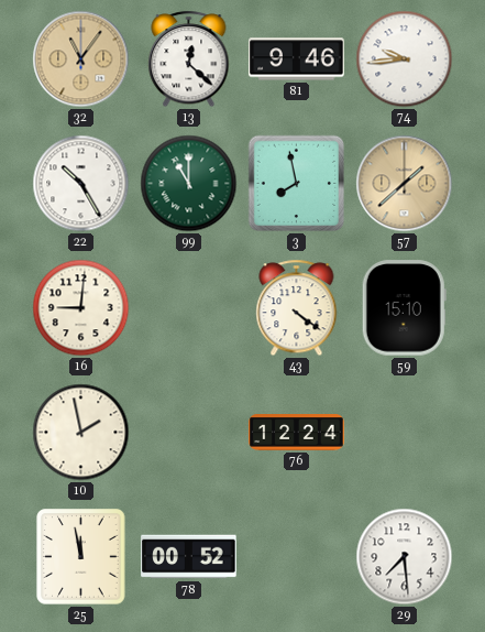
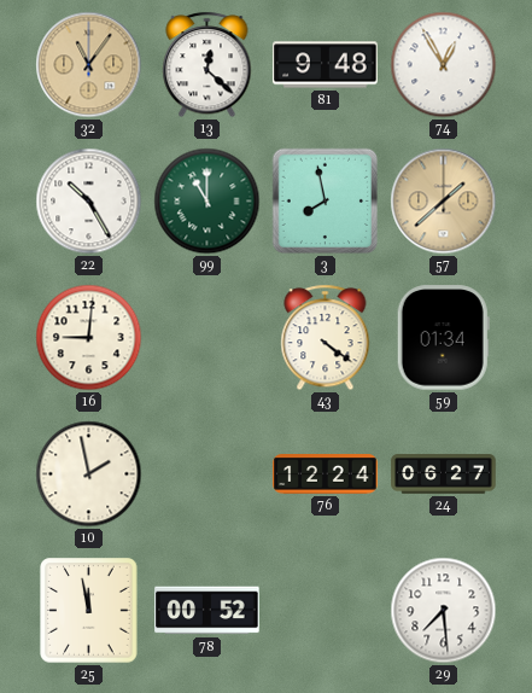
81: 9:46 -> 9:48 (326, 65)
74: 9:44 -> 12:55 (444, 65)
59: 15:10 -> 01:34 (443, 338)
24: none -> 06:27 (444, 474)
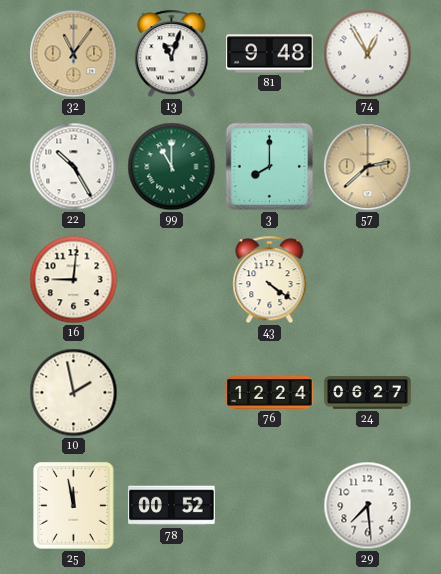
13: 12:22 -> 11:03 (172, 54)
3: 7:58 -> 8:00 (270, 167)
57: 1:38 -> 2:38 (368, 167)
59: 01:34 -> none (443, 338)
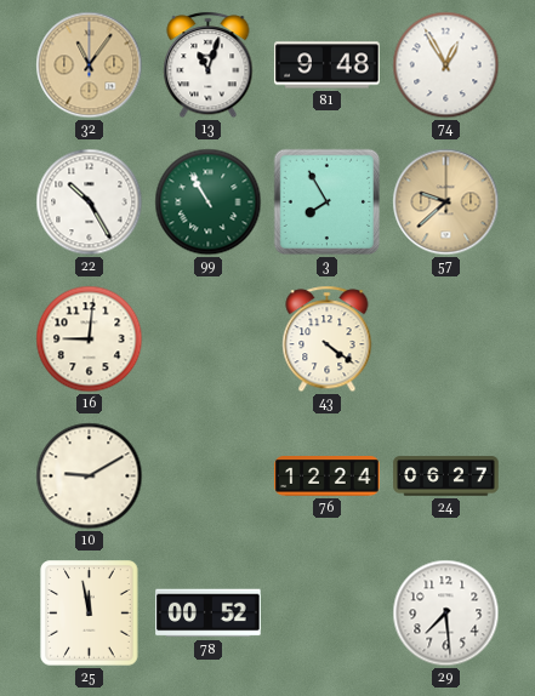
99: 11:00 -> 10:55 (209, 202)
3: 8:00 -> 7:55 (328, 202)
57: 2:38 -> 9:38 (446, 202)
10: 1:58 -> 9:10 (90, 477)
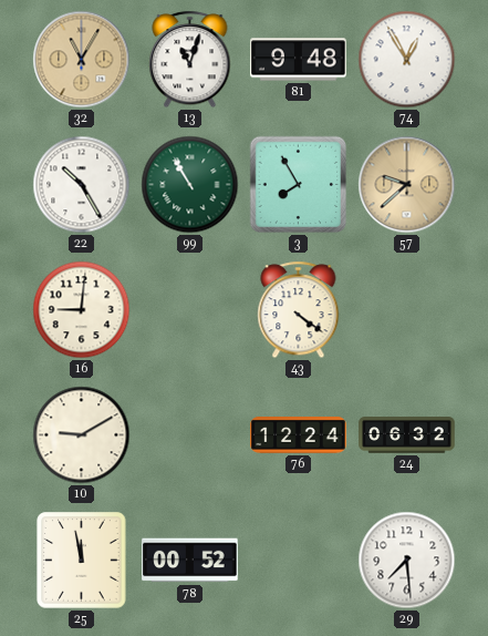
32: 11:06 -> 11:05 (82, 60)
24: 06:27 -> 06:32 (407, 435)
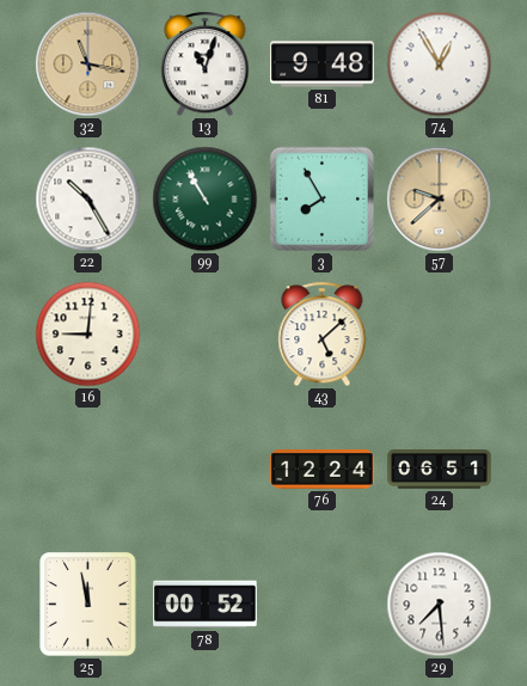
32: 11:05 -> 11:17 (88, 65)
43: 4:21 -> 5:08 (323, 335)
10: 9:10 -> none (82, 435)
24: 06:32 -> 06:51 (440, 470)
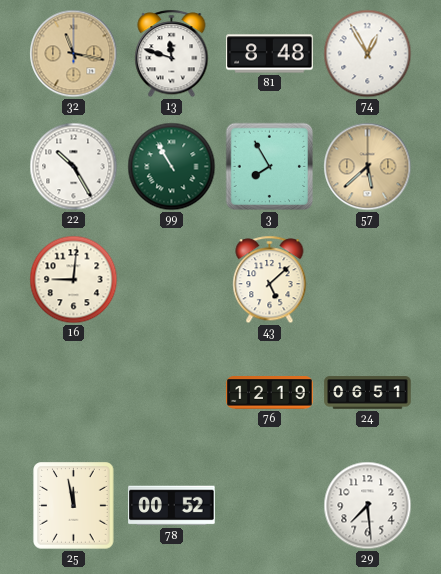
13: 11:03 -> 11:48 (172, 54)
81: 9:48 -> 8:48 (270, 54)
57: 9:38 -> 5:38 (368, 167)
76: 12:24 -> 12:19 (270, 393)
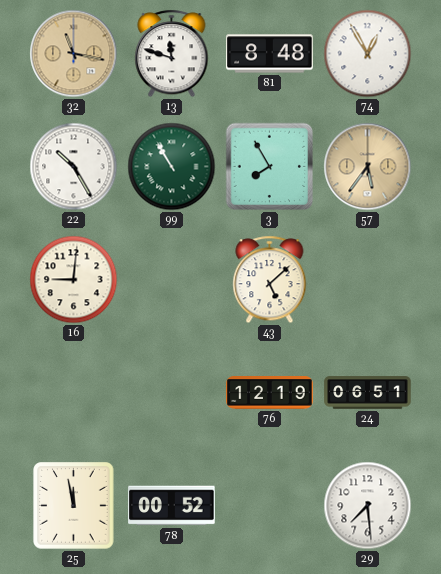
57: 5:38 -> 5:36 (368, 167)
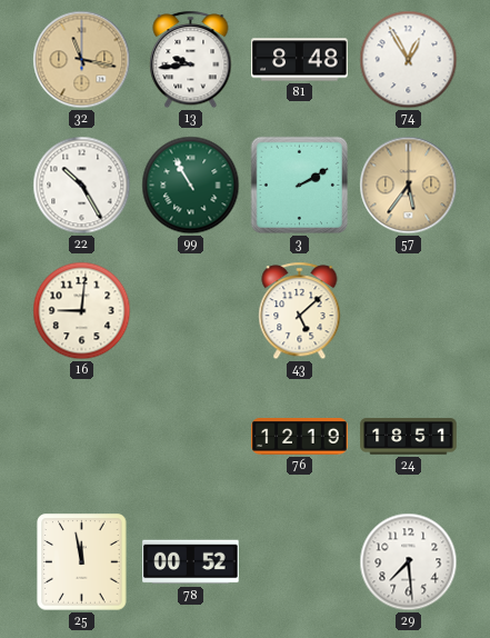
13: 11:48 -> 9:44 (191, 60)
3: 7:55 -> 2:10 (300, 186)
24: 06:51 -> 18:51 (409, 437)
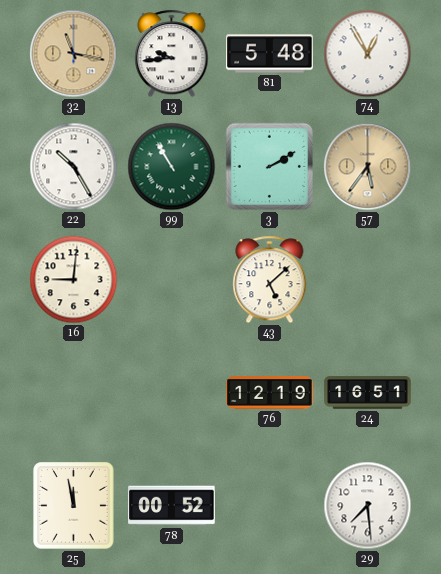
81: 8:48 -> 5:48 (270, 54)
24: 18:51 -> 16:51 (368, 393)
